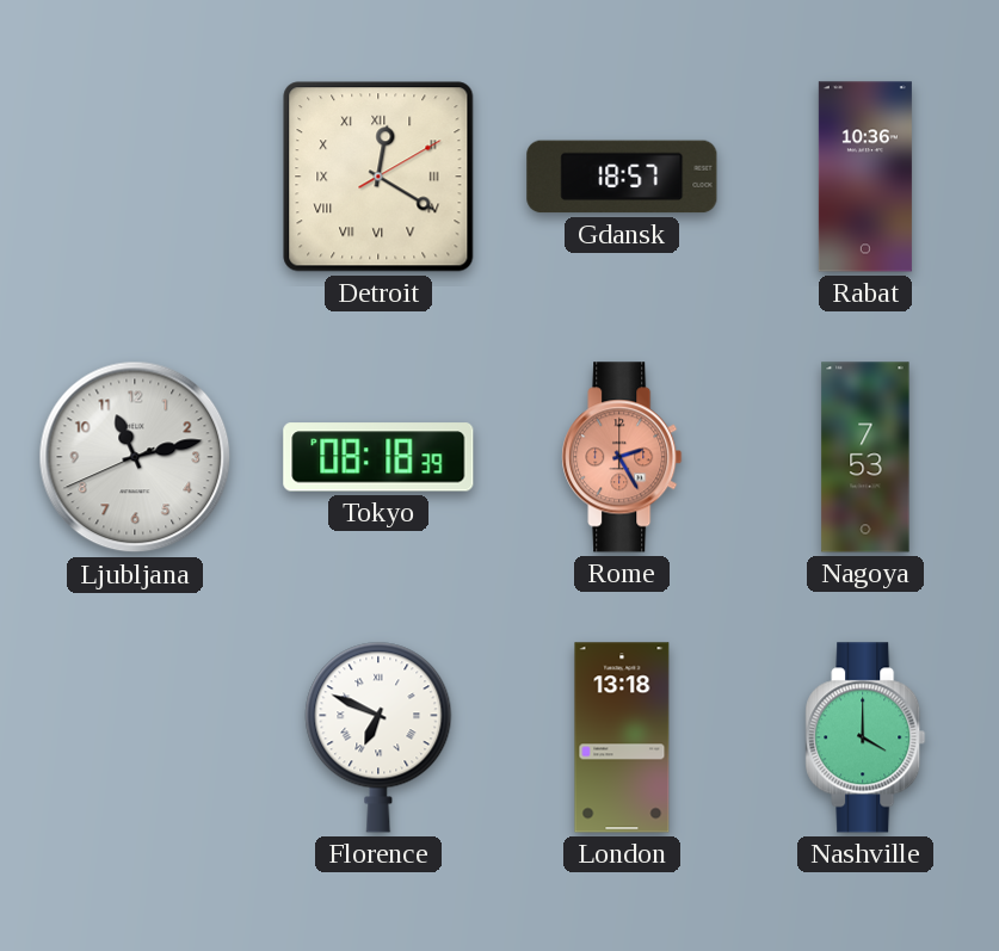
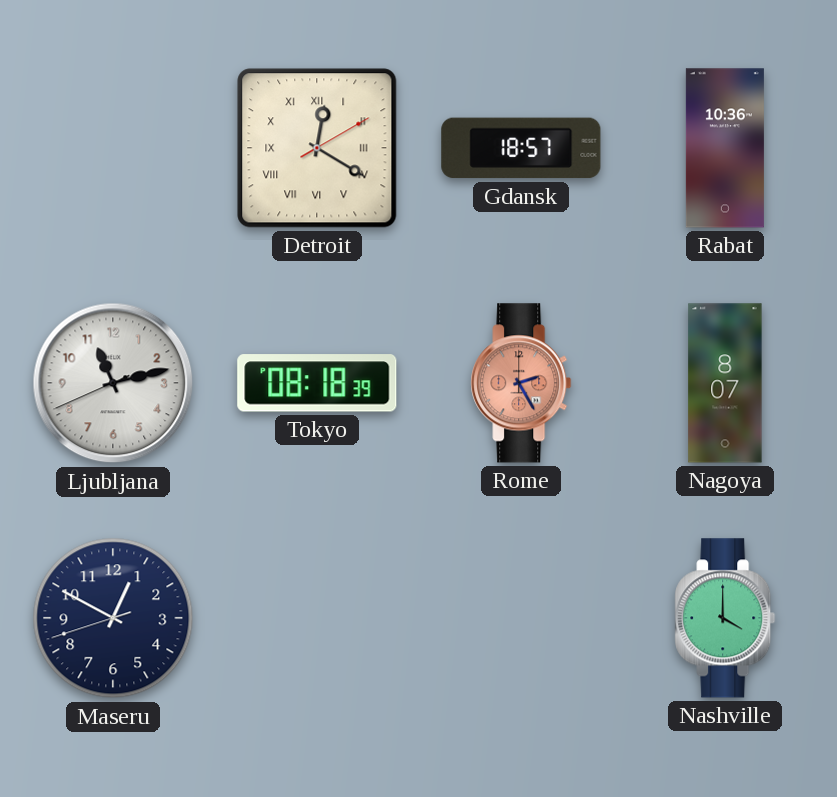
Nagoya: 7:53 -> 8:07 (725, 383)
Maseru: none -> 12:49 (113, 618)
Florence: 6:49 -> none (378, 737)
London: 13:18 -> none (622, 737)
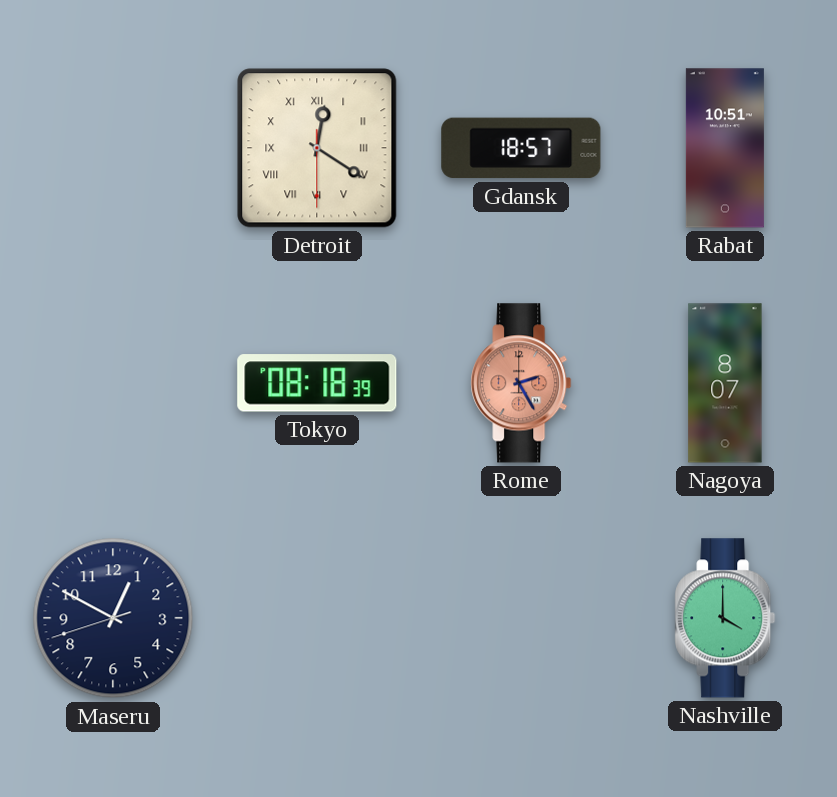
Detroit: 12:20:10 -> 12:20:30 (317, 148)
Rabat: 10:36 -> 10:51 (725, 148)
Ljubljana: 11:12 -> none (113, 383)
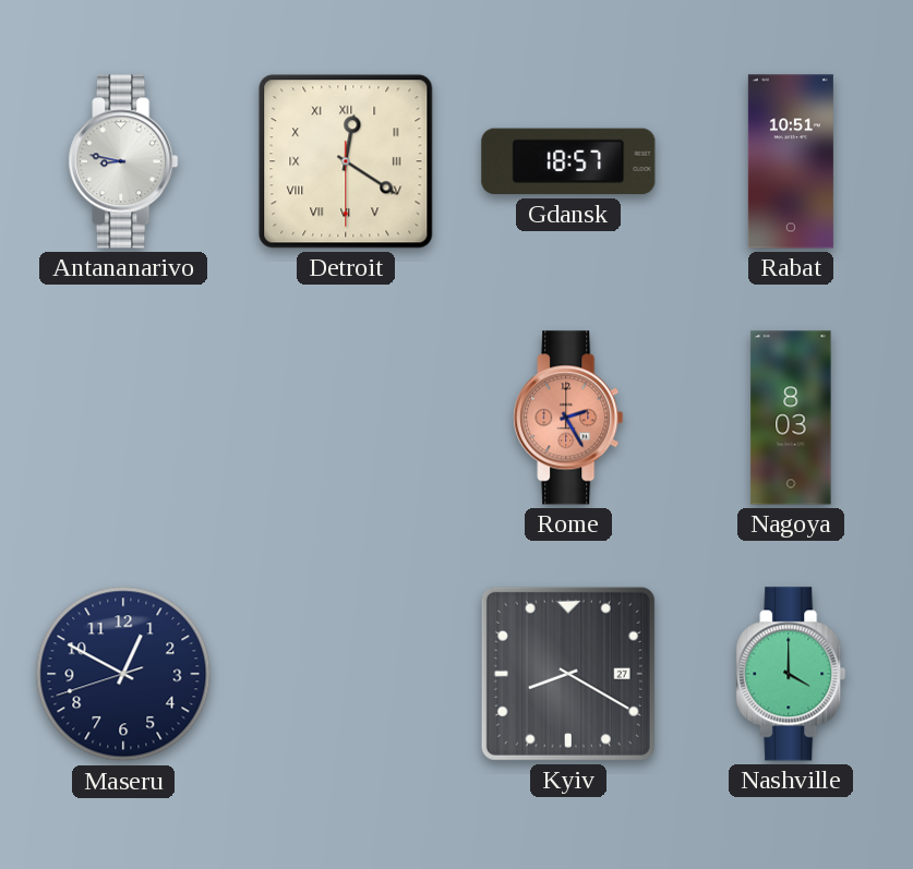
Antananarivo: none -> 8:47 (123, 161)
Tokyo: 08:18 -> none (317, 383)
Nagoya: 8:07 -> 8:03 (791, 418)
Kyiv: none -> 8:20 (568, 674)
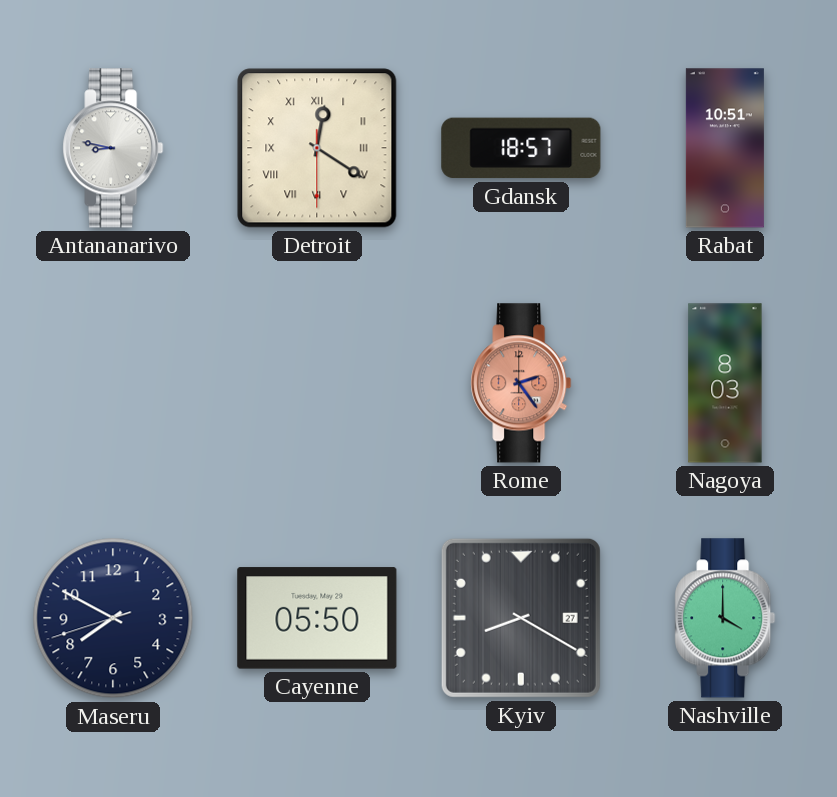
Rome: 2:25 -> 2:24 (521, 383)
Maseru: 12:49 -> 7:49 (113, 618)
Cayenne: none -> 05:50 (317, 618)
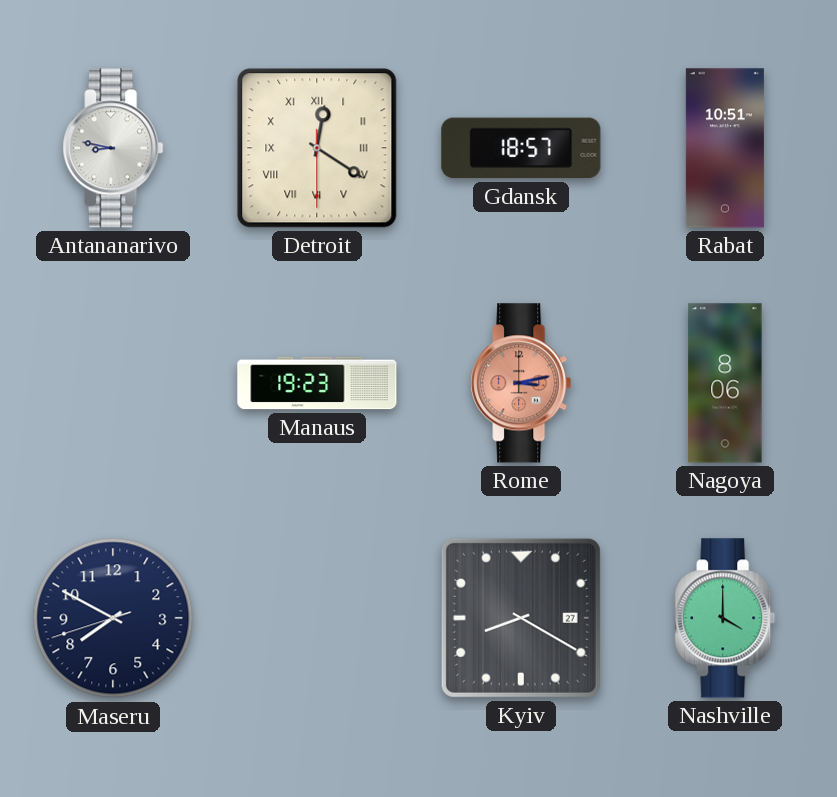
Manaus: none -> 19:23 (317, 383)
Rome: 2:24 -> 3:13 (521, 383)
Nagoya: 8:03 -> 8:06 (725, 383)
Cayenne: 05:50 -> none (317, 618)
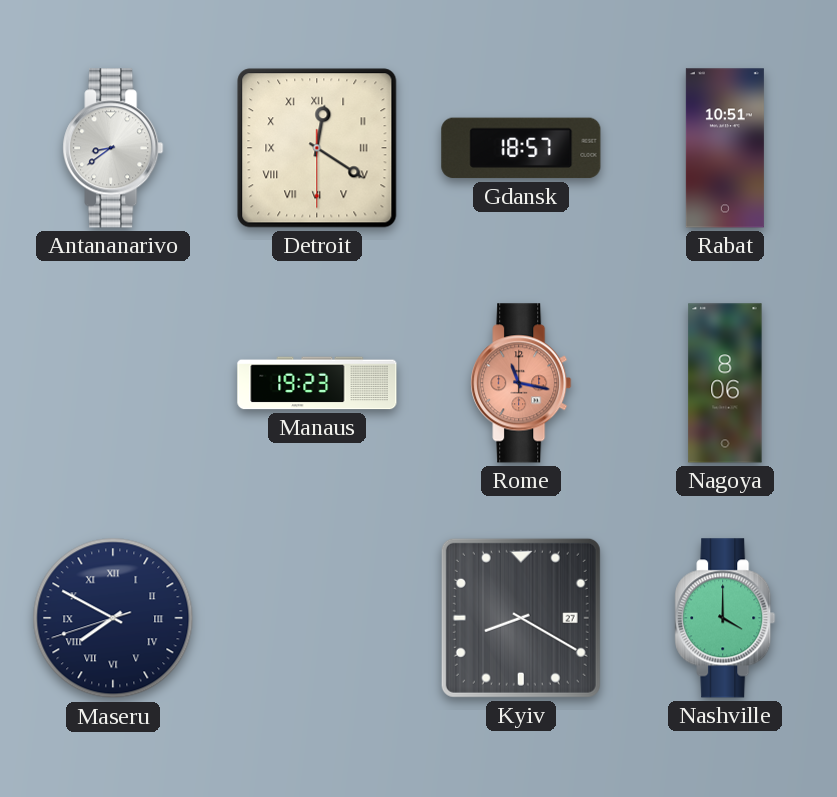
Antananarivo: 8:47 -> 8:39 (113, 148)
Rome: 3:13 -> 11:17 (521, 383)
Maseru numerals: Arabic -> Roman (113, 618)
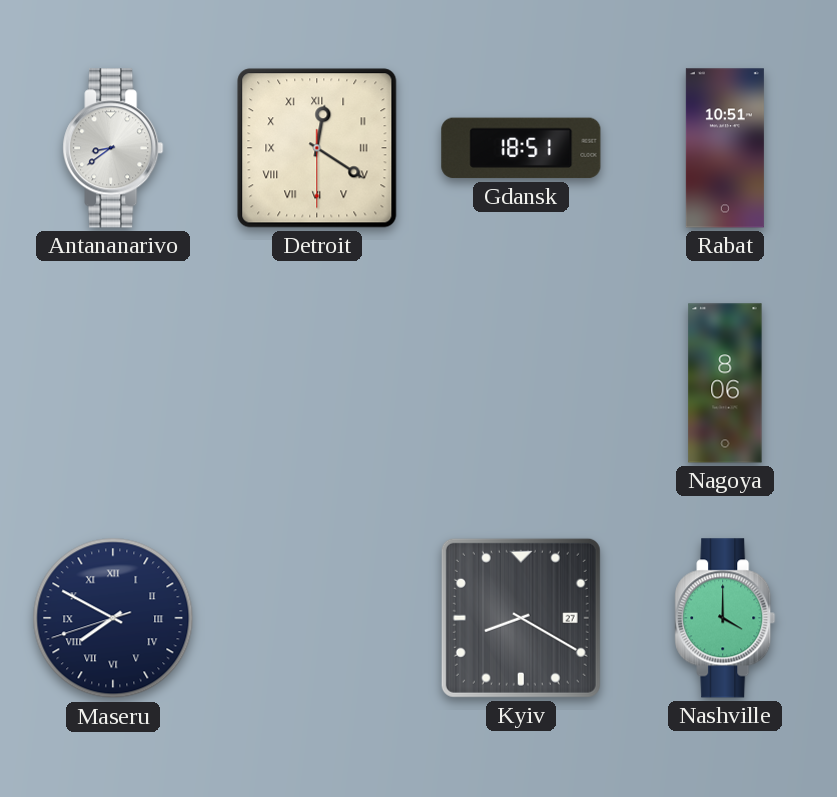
Gdansk: 18:57 -> 18:51 (521, 148)
Manaus: 19:23 -> none (317, 383)
Rome: 11:17 -> none (521, 383)
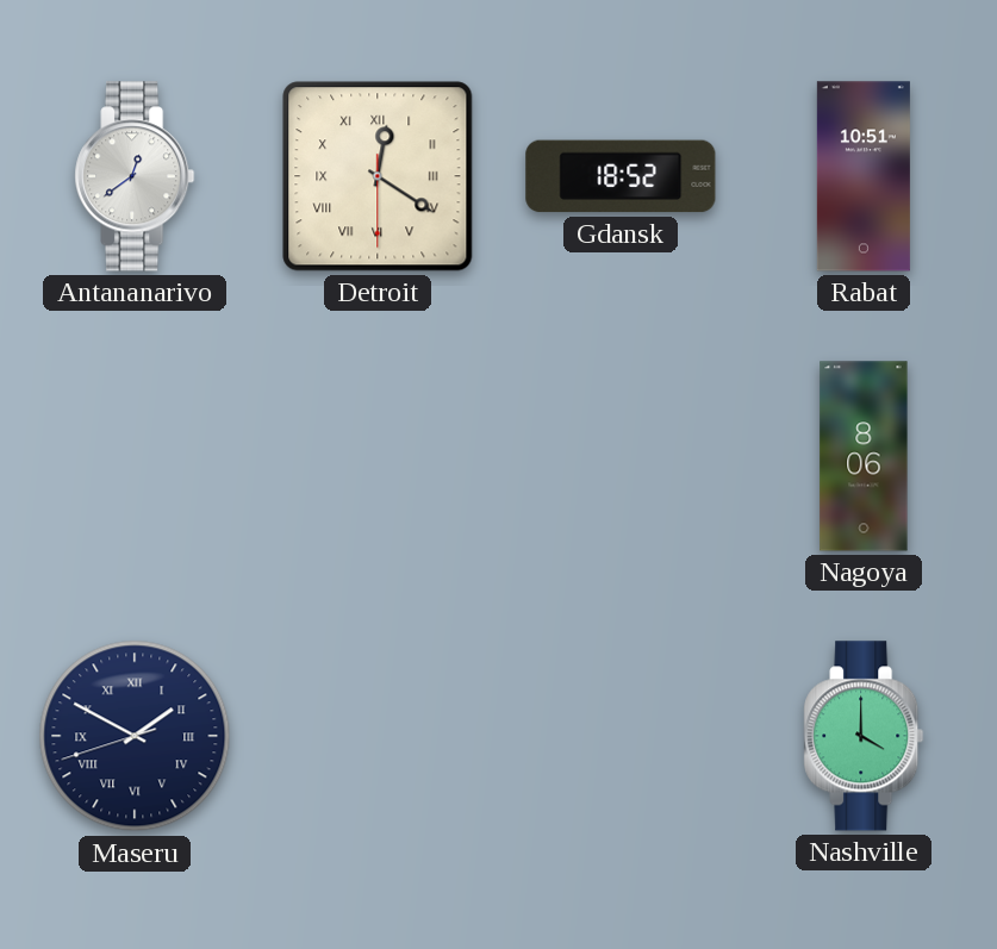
Antananarivo: 8:39 -> 12:39 (135, 176)
Gdansk: 18:51 -> 18:52 (621, 176)
Maseru: 7:49 -> 1:49 (135, 736)
Kyiv: 8:20 -> none (521, 618)
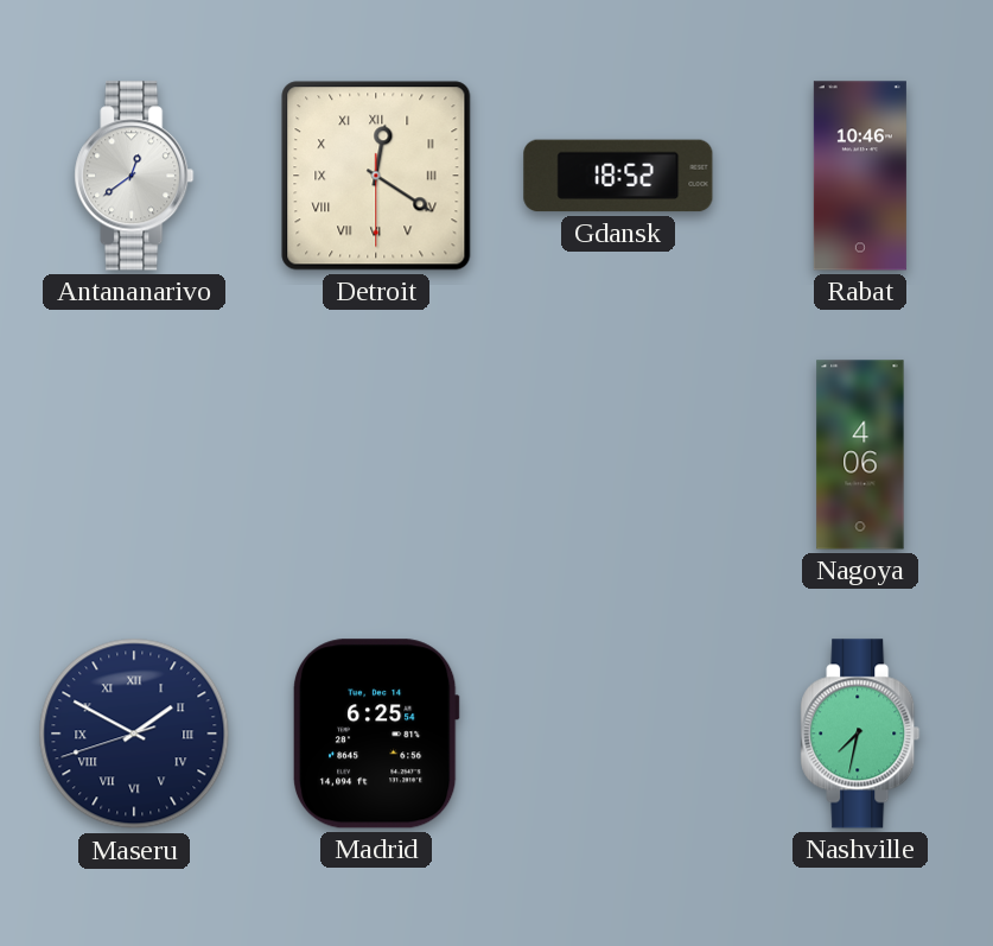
Rabat: 10:51 -> 10:46 (860, 176)
Nagoya: 8:06 -> 4:06 (860, 455)
Madrid: none -> 6:25 (376, 734)
Nashville: 4:00 -> 7:32 (860, 734)
